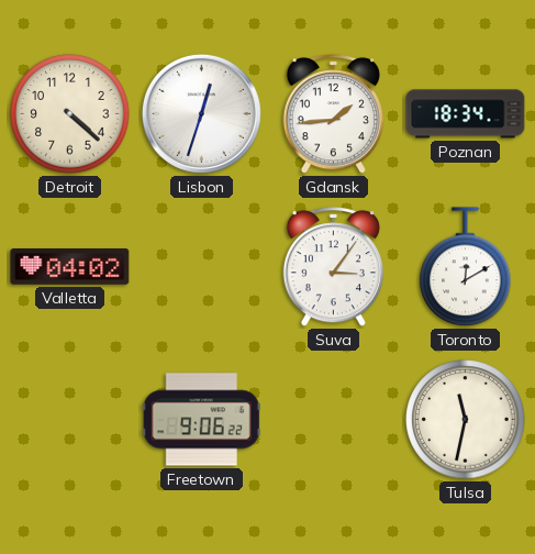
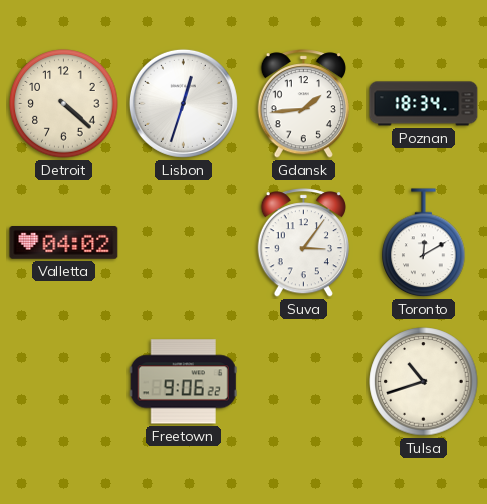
Tulsa: 11:32 -> 10:42 (424, 382)
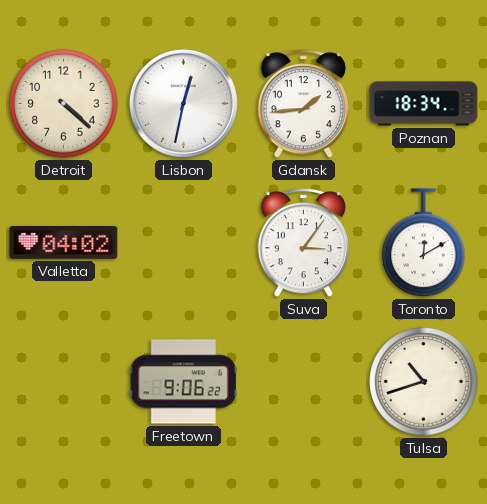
Lisbon: 12:33 -> 12:32 (183, 103)
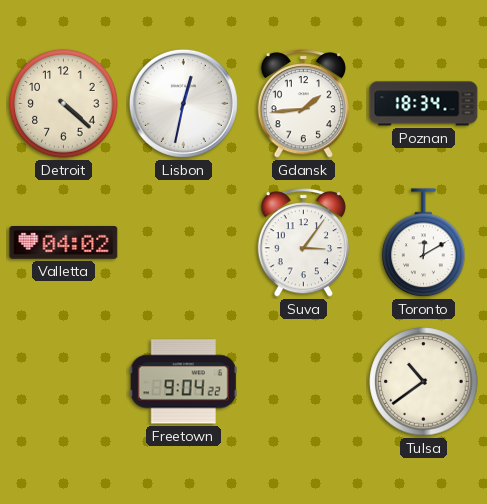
Freetown: 9:06 -> 9:04 (183, 382)
Tulsa: 10:42 -> 10:39 (424, 382)
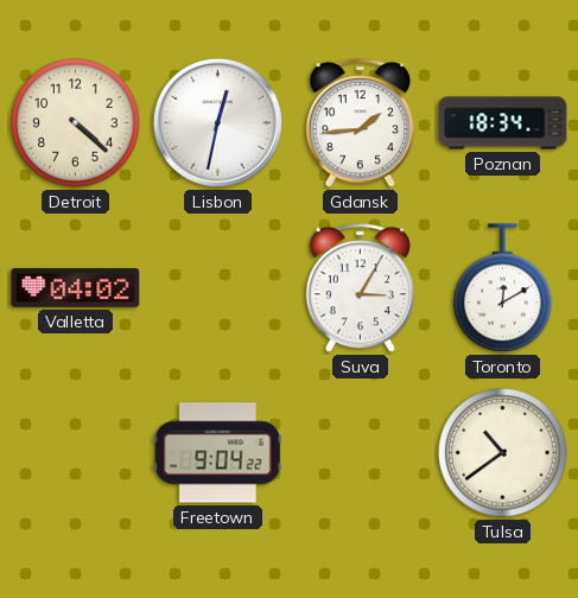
Suva: 3:06 -> 3:05 (360, 288)
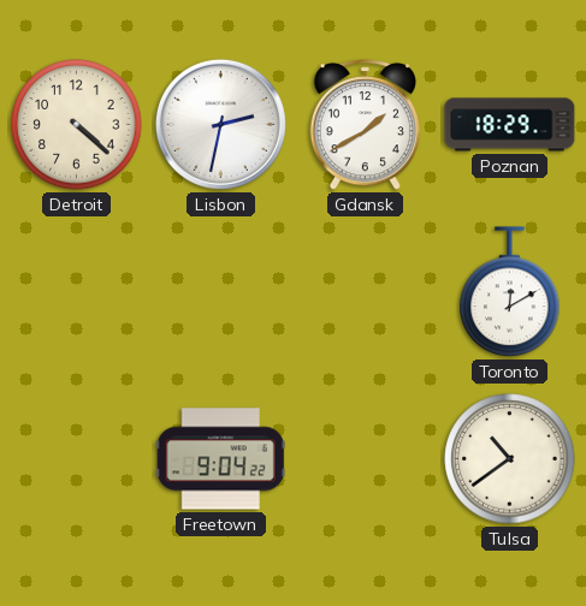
Lisbon: 12:32 -> 2:32 (220, 124)
Gdansk: 1:44 -> 1:40 (365, 125)
Poznan: 18:34 -> 18:29 (510, 125)
Valletta: 04:02 -> none (76, 288)
Suva: 3:05 -> none (360, 288)
